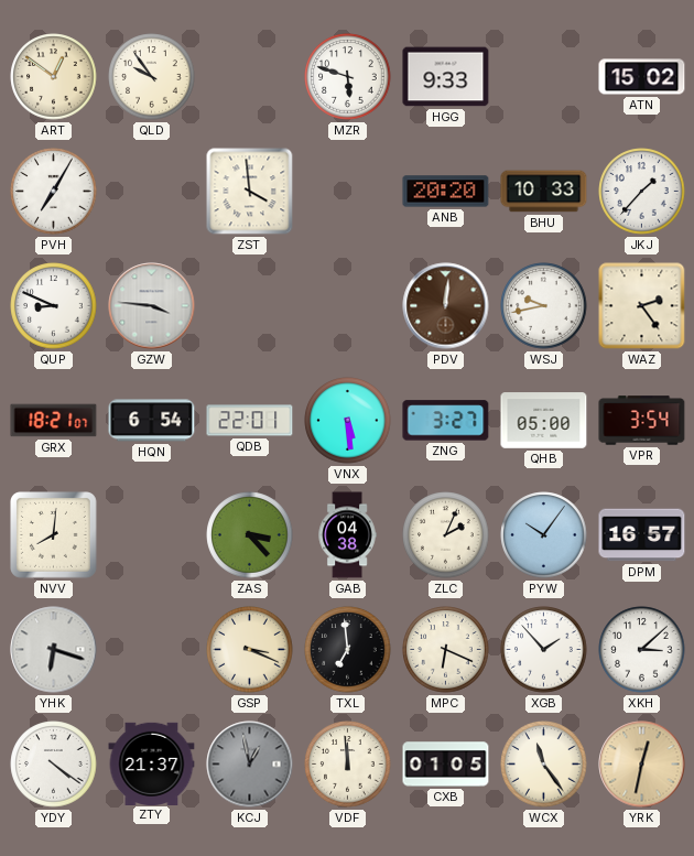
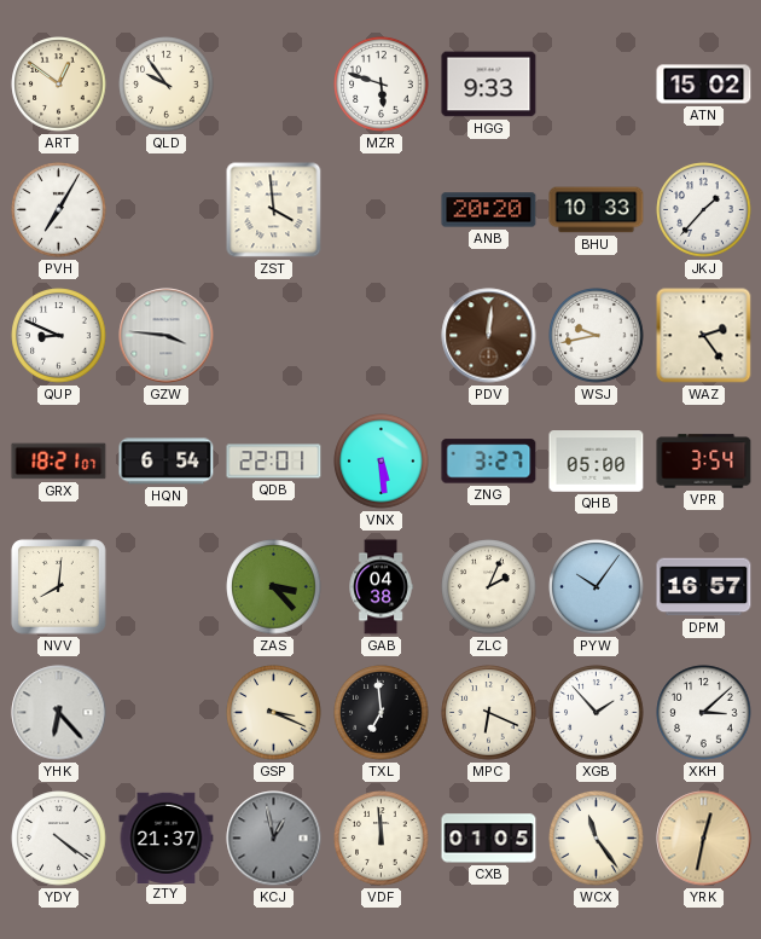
YHK: 6:18 -> 6:23 (59, 713)
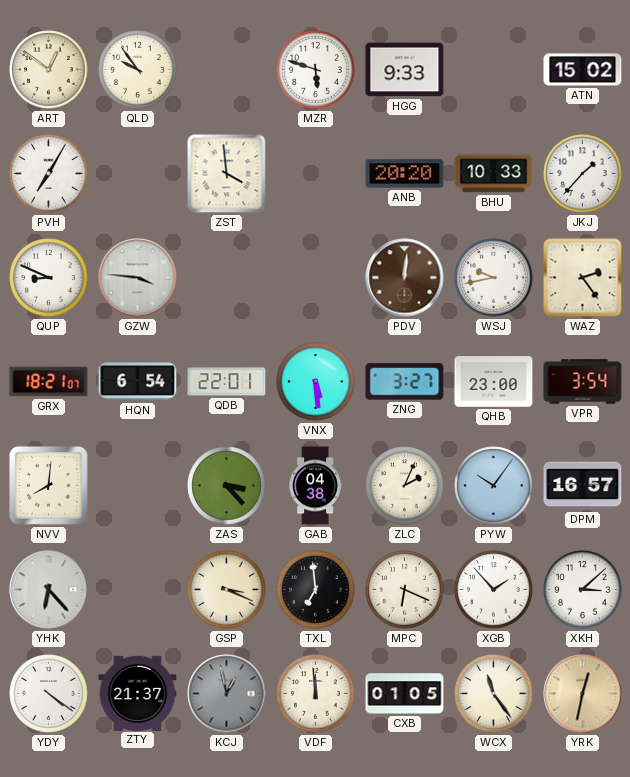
QHB: 05:00 -> 23:00 (494, 382)
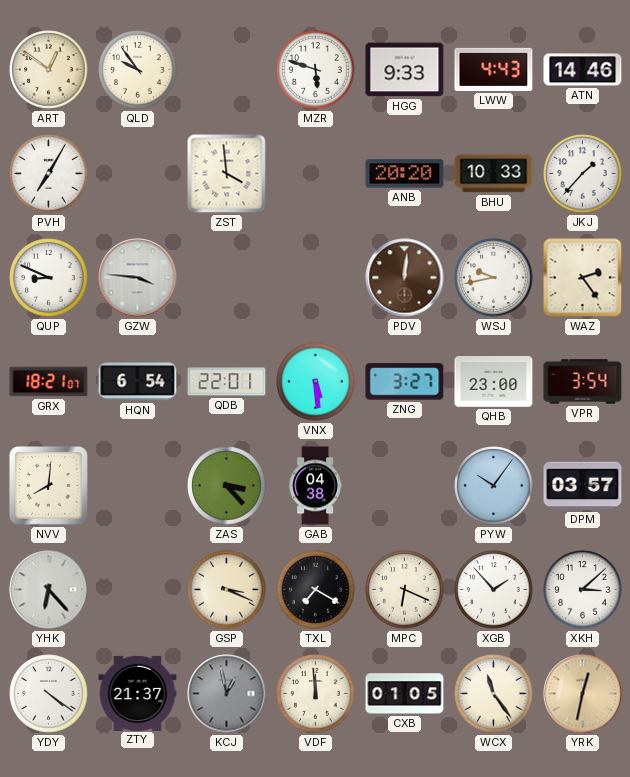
LWW: none -> 4:43 (494, 69)
ATN: 15:02 -> 14:46 (583, 70)
ZLC: 2:04 -> none (405, 486)
DPM: 16:57 -> 03:57 (583, 486)
TXL: 6:59 -> 7:20 (316, 590)
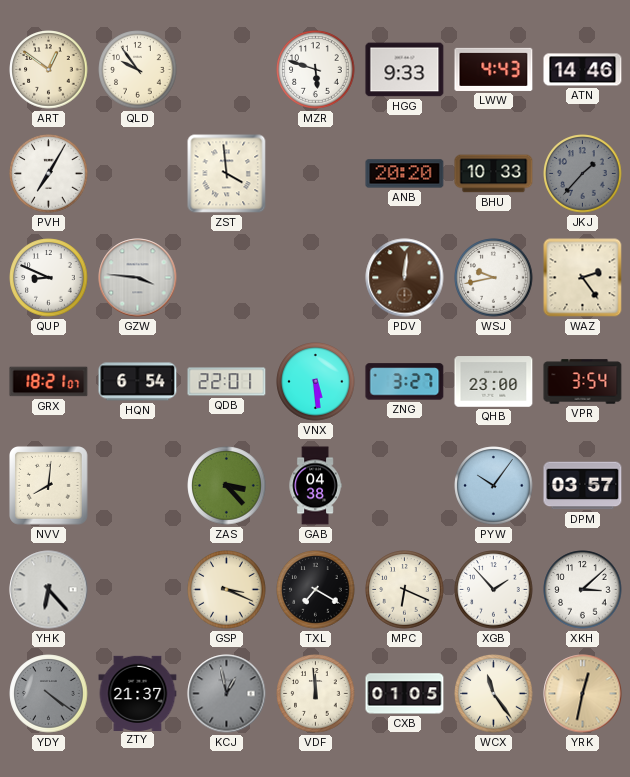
JKJ dial: white -> grey (583, 174)
YDY dial: white -> grey (49, 694)
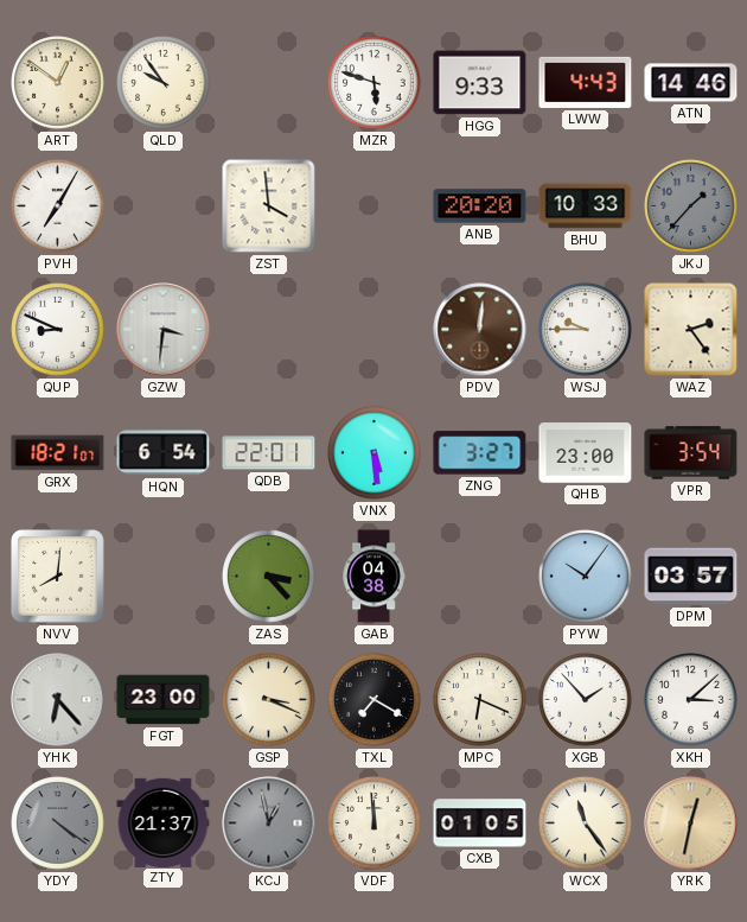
GZW: 3:46 -> 3:31 (164, 330)
WSJ: 9:43 -> 9:45 (586, 330)
FGT: none -> 23:00 (164, 700)
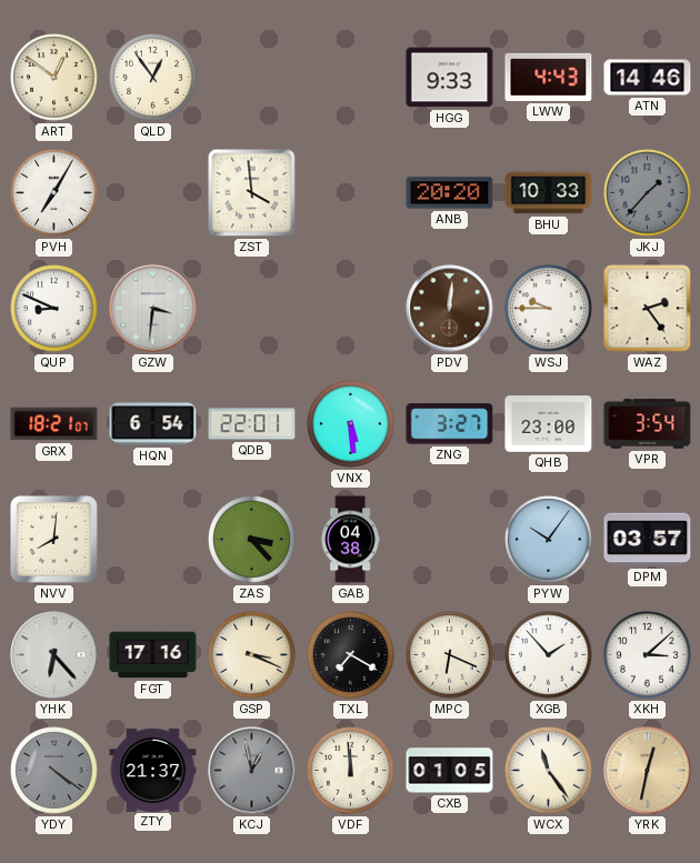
QLD: 9:54 -> 12:54 (153, 78)
MZR: 5:48 -> none (375, 83)
FGT: 23:00 -> 17:16 (153, 655)
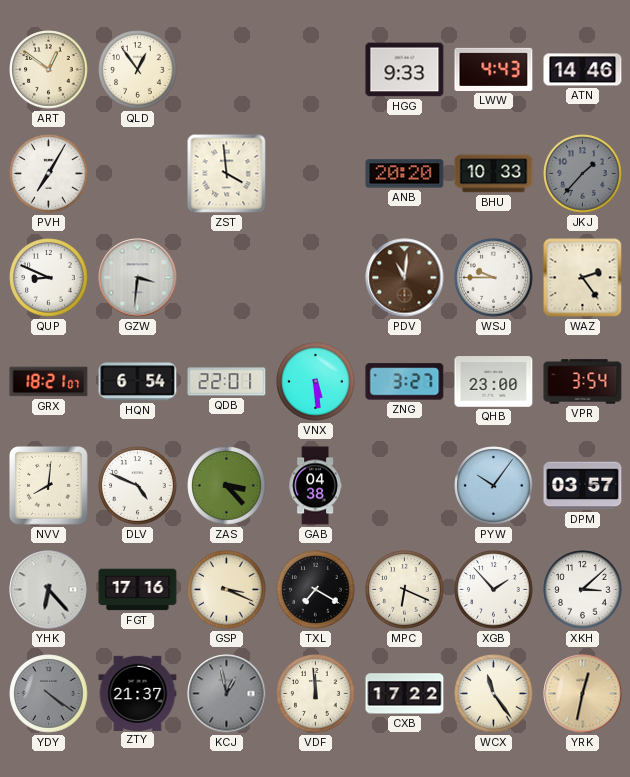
PDV: 12:01 -> 11:01 (405, 278)
DLV: none -> 4:49 (138, 486)
CXB: 01:05 -> 17:22 (405, 694)
